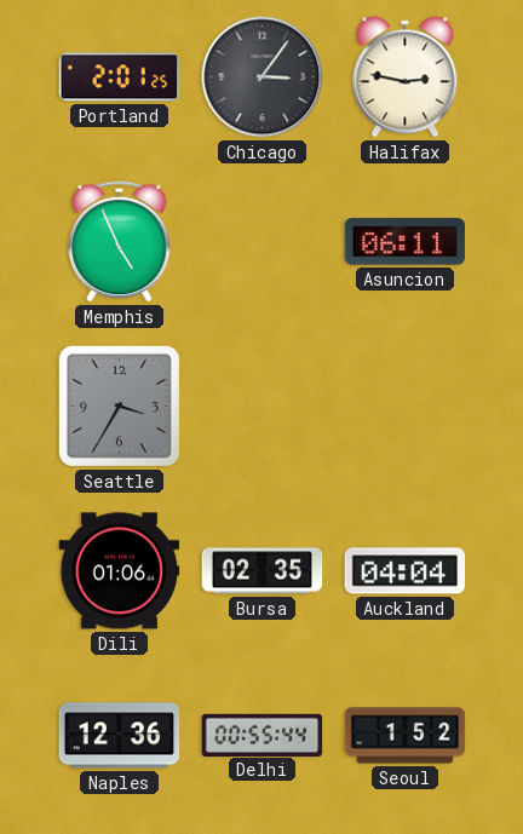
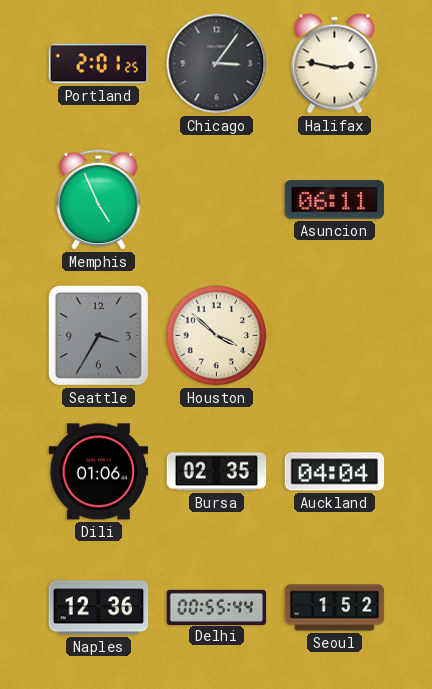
Houston: none -> 3:52 (217, 336)
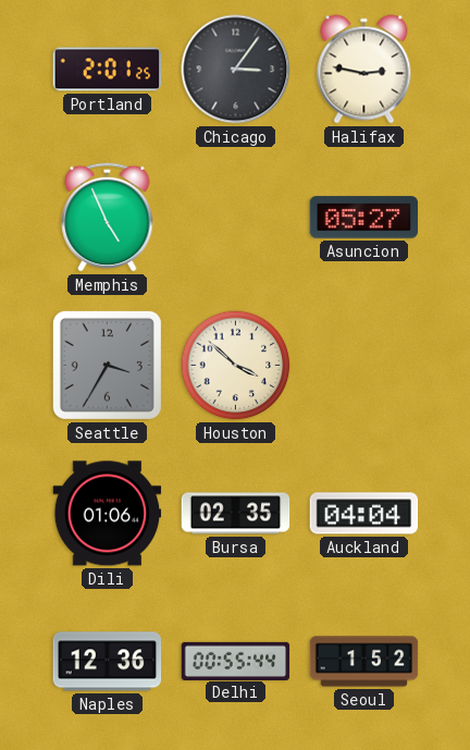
Asuncion: 06:11 -> 05:27 (364, 218)
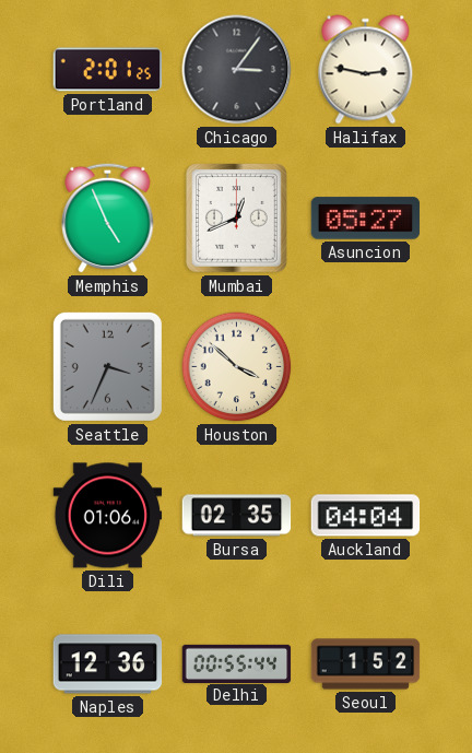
Mumbai: none -> 12:41 (237, 219)
Seattle: 3:35 -> 3:34 (107, 366)
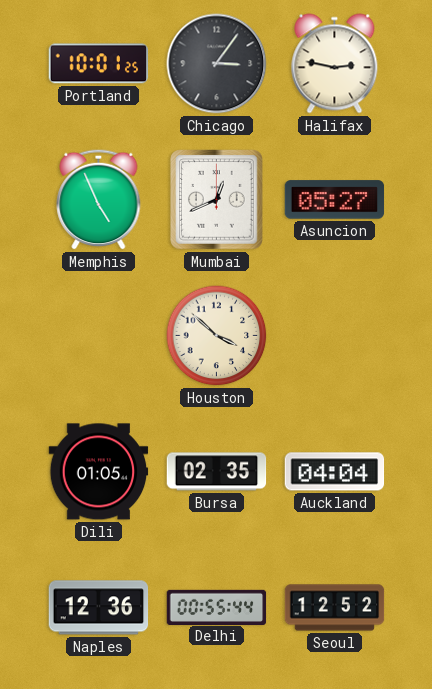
Portland: 2:01 -> 10:01 (99, 64)
Seattle: 3:34 -> none (107, 366)
Dili: 01:06 -> 01:05 (99, 472)
Seoul: 1:52 -> 12:52 (335, 608)
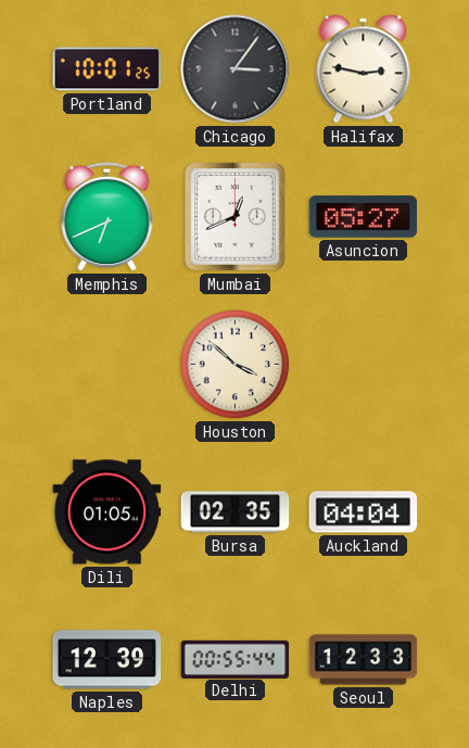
Memphis: 4:56 -> 6:41 (107, 216)
Naples: 12:36 -> 12:39 (107, 660)
Seoul: 12:52 -> 12:33 (364, 660)
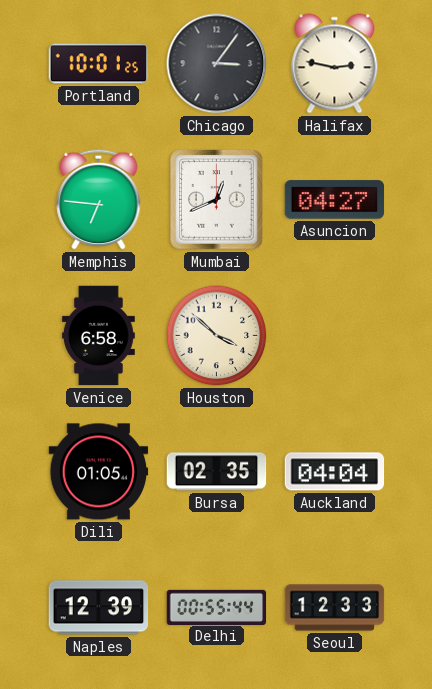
Memphis: 6:41 -> 6:46 (99, 199)
Asuncion: 05:27 -> 04:27 (335, 200)
Venice: none -> 6:58 (98, 336)
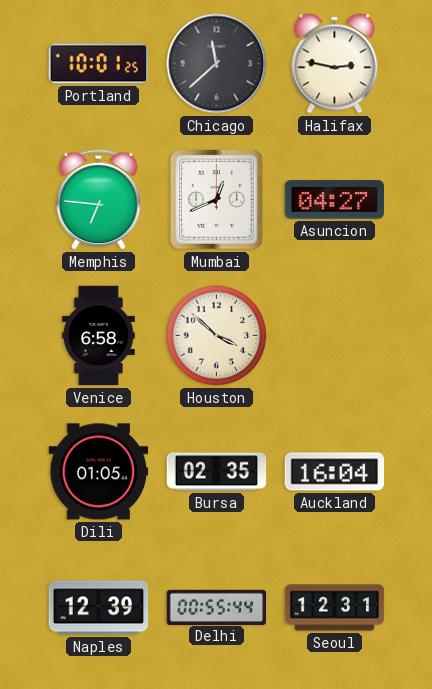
Chicago: 3:06 -> 11:38 (217, 64)
Auckland: 04:04 -> 16:04 (335, 472)
Seoul: 12:33 -> 12:31 (335, 608)
